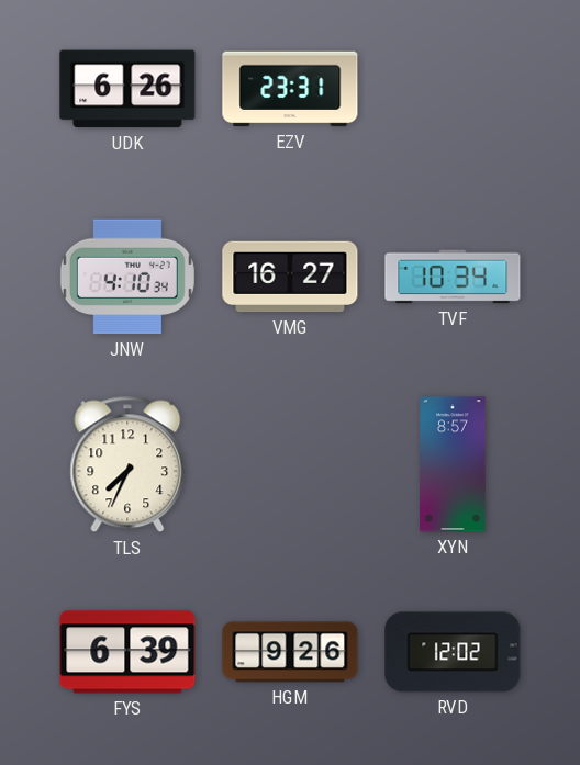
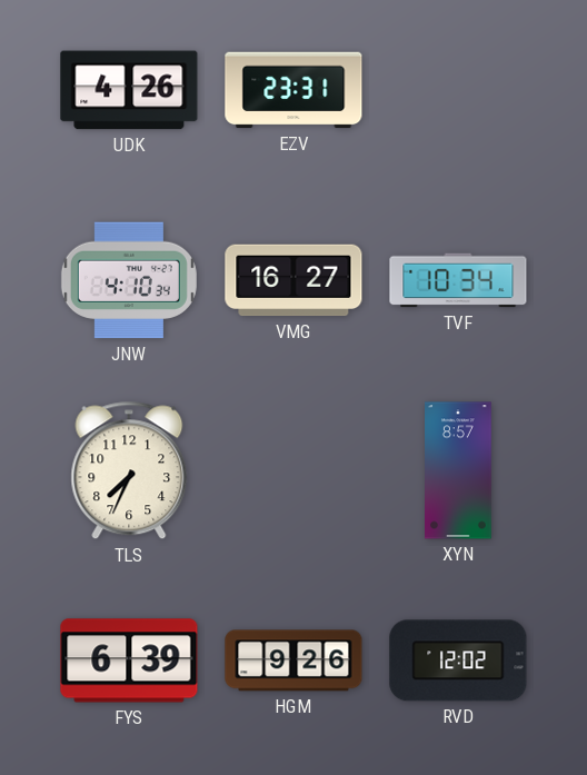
UDK: 6:26 -> 4:26 (129, 90)
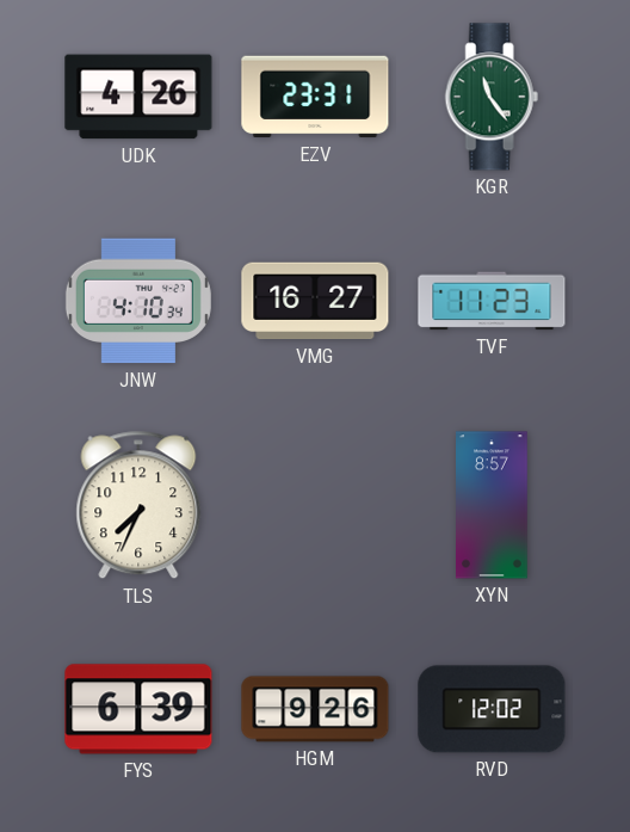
KGR: none -> 11:24 (492, 97)
TVF: 10:34 -> 11:23 (492, 301)
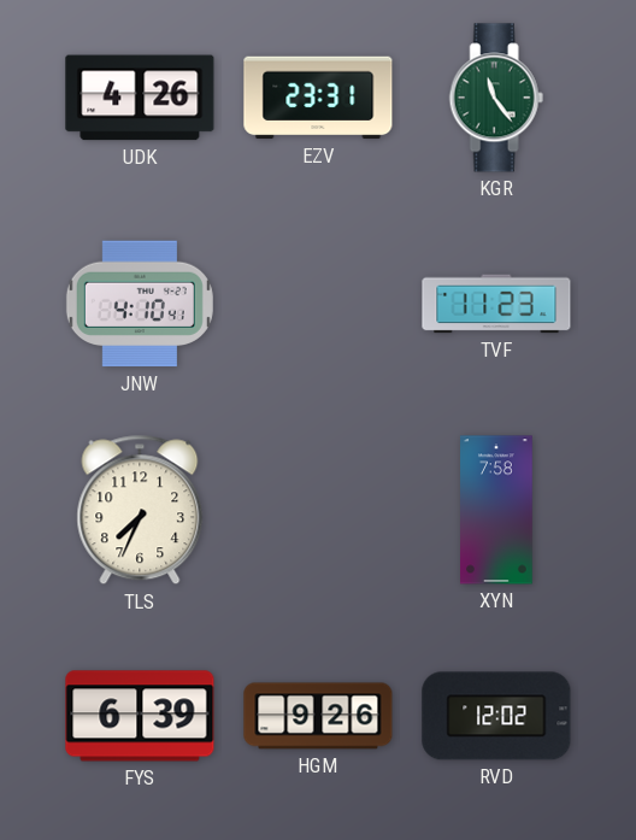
JNW: 4:10:34 -> 4:10:41 (140, 304)
VMG: 16:27 -> none (315, 301)
XYN: 8:57 -> 7:58 (496, 510)
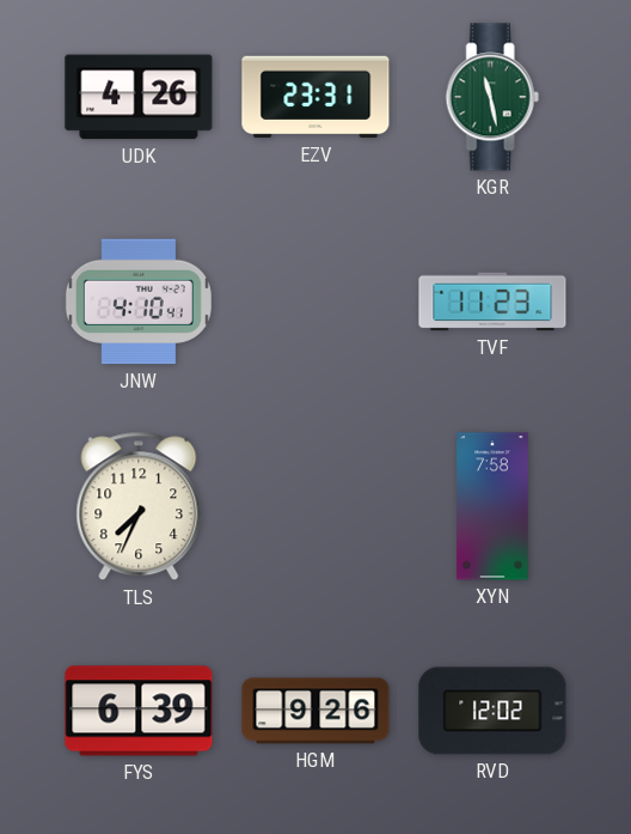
KGR: 11:24 -> 11:28 (492, 97)
